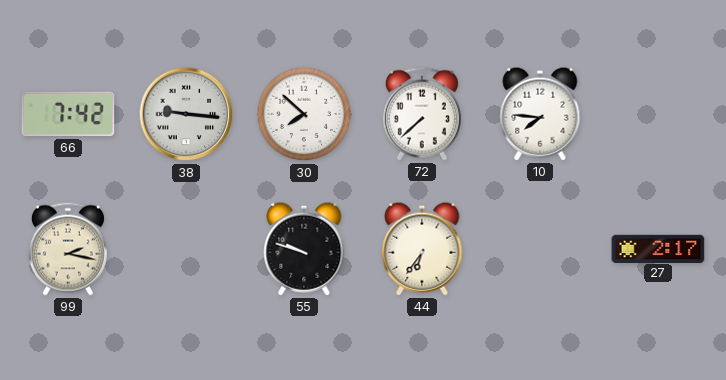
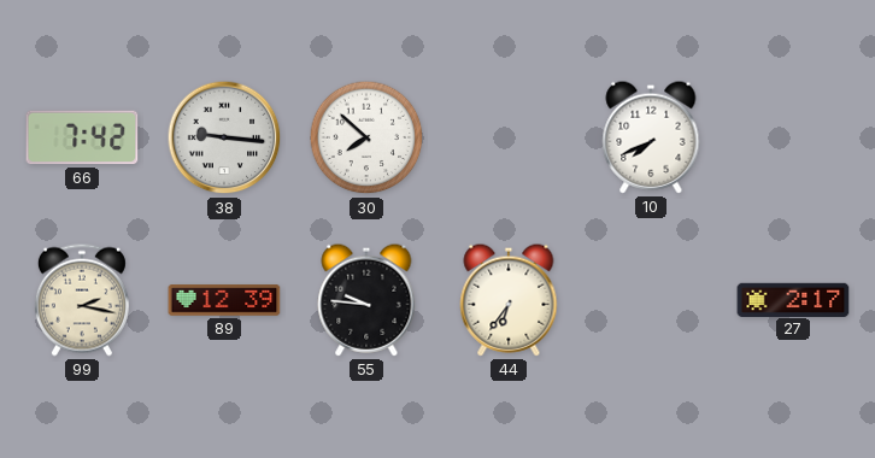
72: 7:38 -> none (422, 114)
10: 7:46 -> 7:41 (651, 137)
89: none -> 12:39 (224, 300)
55: 9:48 -> 9:46 (366, 300)
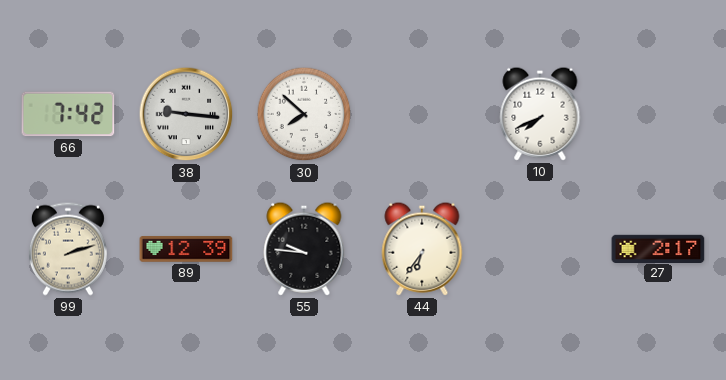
99: 2:17 -> 2:12 (68, 249)
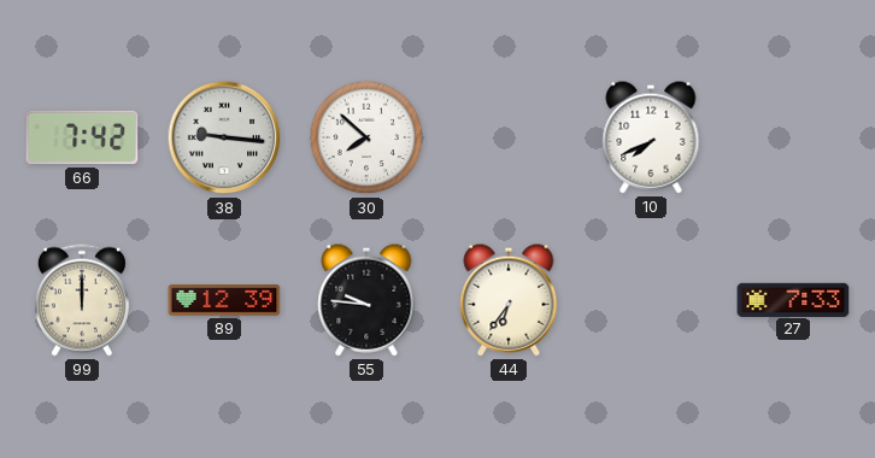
99: 2:12 -> 12:00 (82, 300)
27: 2:17 -> 7:33 (793, 299)
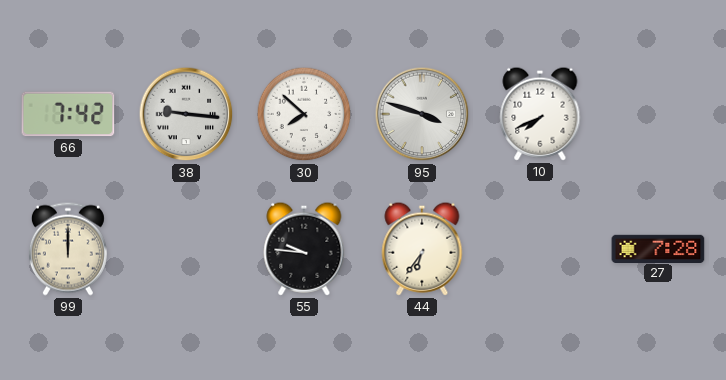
95: none -> 3:48 (422, 114)
89: 12:39 -> none (224, 300)
27: 7:33 -> 7:28 (658, 248)
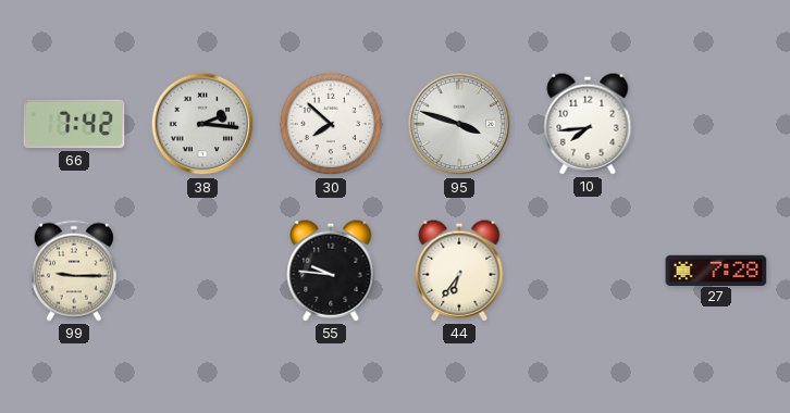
38: 9:16 -> 2:16 (202, 124)
10: 7:41 -> 7:44 (588, 124)
99: 12:00 -> 9:15 (74, 271)
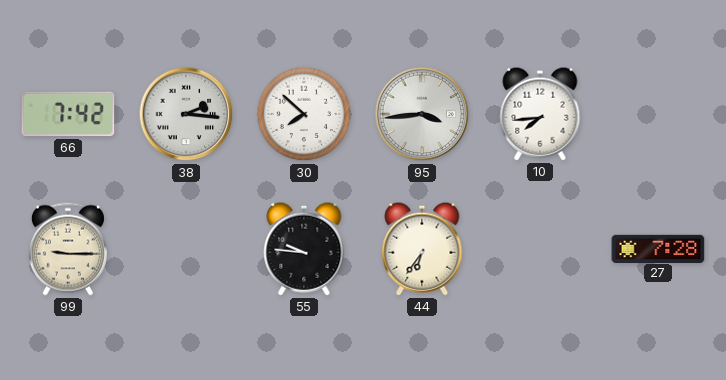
95: 3:48 -> 3:44 (422, 114)
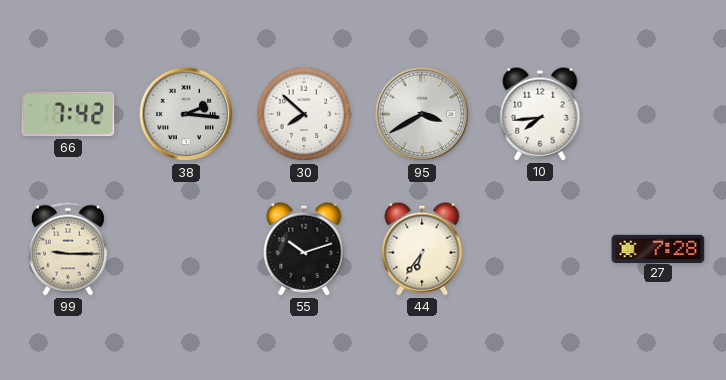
95: 3:44 -> 3:40 (422, 114)
55: 9:46 -> 10:12 (304, 249)
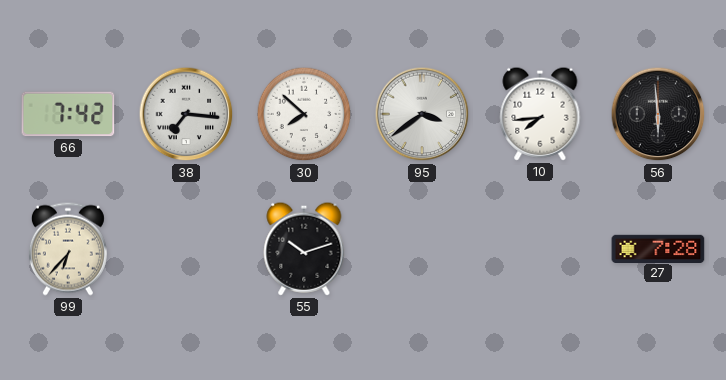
38: 2:16 -> 7:16 (186, 114)
95: 3:40 -> 3:39 (422, 114)
56: none -> 5:59 (658, 114)
99: 9:15 -> 6:37 (68, 249)
44: 6:36 -> none (422, 249)
